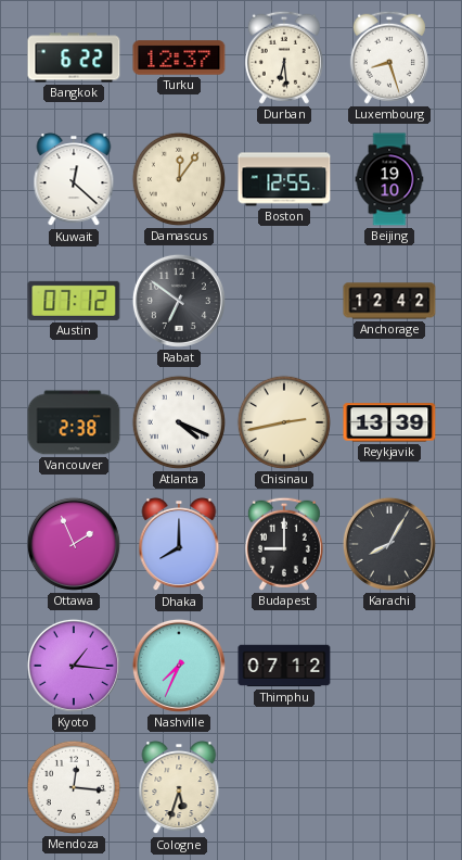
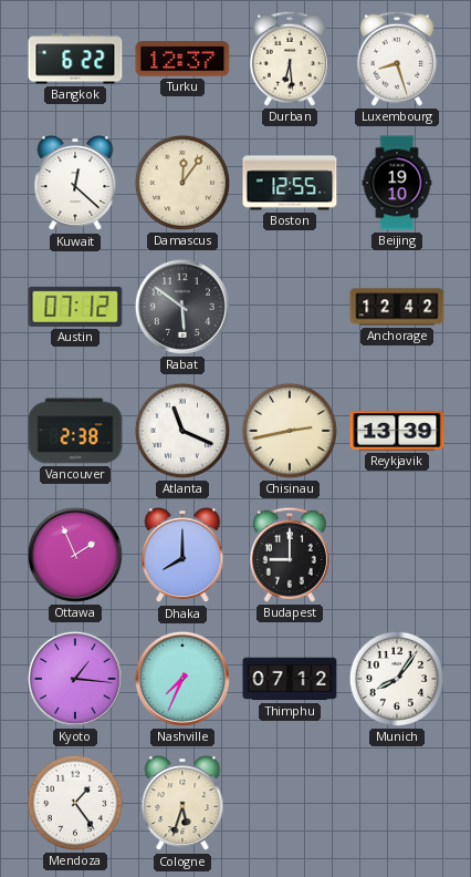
Rabat: 6:51 -> 5:51 (182, 307)
Atlanta: 4:19 -> 11:19 (182, 431)
Karachi: 8:05 -> none (389, 544)
Munich: none -> 8:06 (397, 679)
Mendoza: 12:16 -> 1:24 (75, 803)
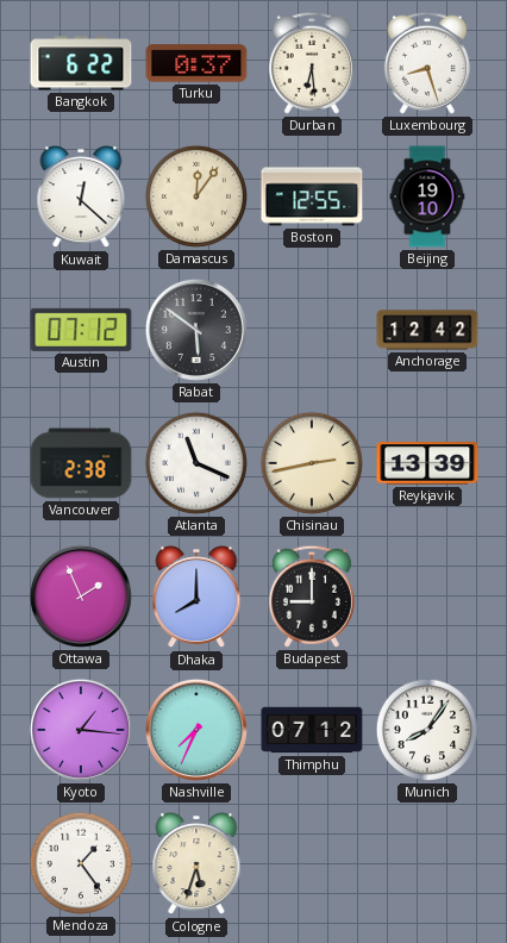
Turku: 12:37 -> 0:37 (196, 63)
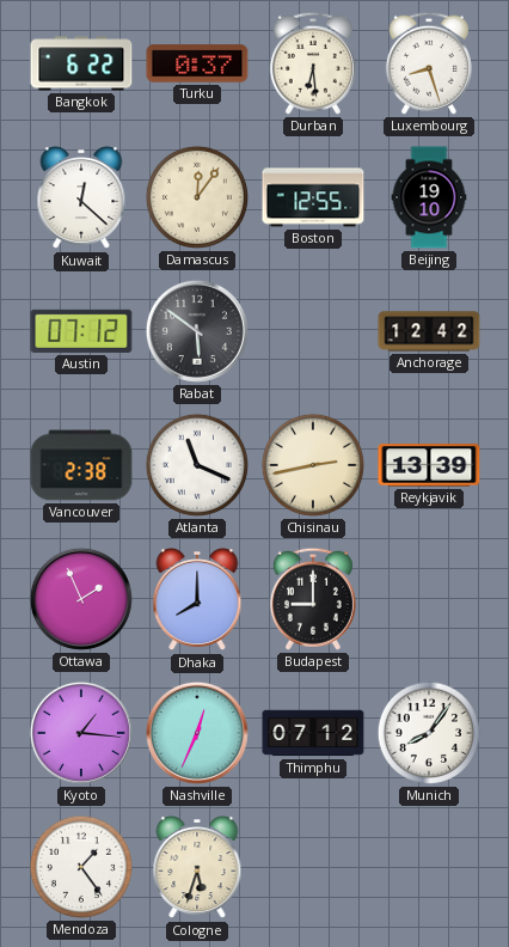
Nashville: 7:34 -> 12:34 (197, 733)
